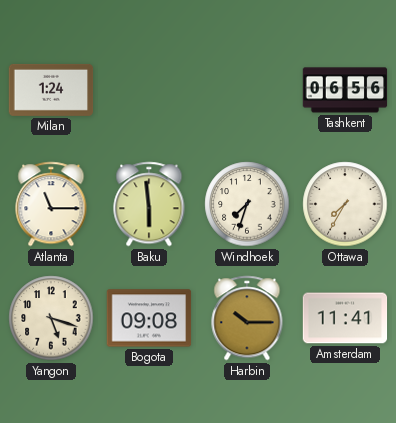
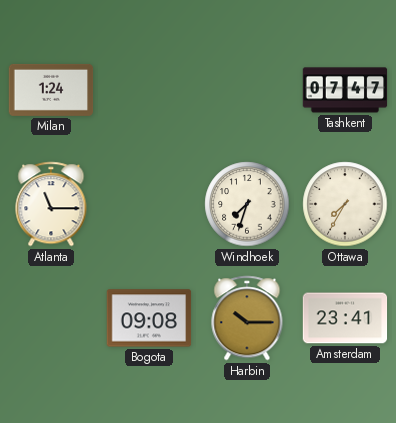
Tashkent: 06:56 -> 07:47 (345, 90)
Baku: 5:59 -> none (149, 204)
Yangon: 5:18 -> none (51, 318)
Amsterdam: 11:41 -> 23:41 (345, 318)
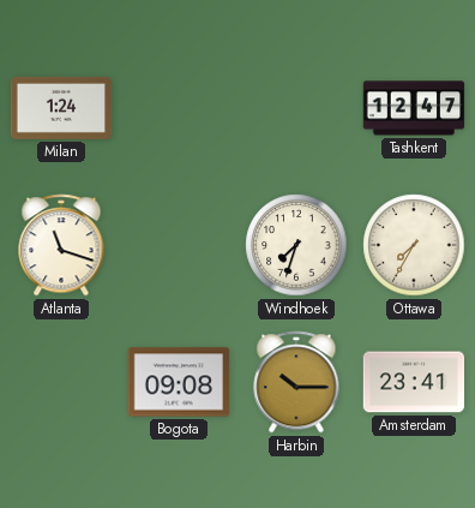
Tashkent: 07:47 -> 12:47 (414, 108)
Atlanta: 11:15 -> 11:18 (61, 245)
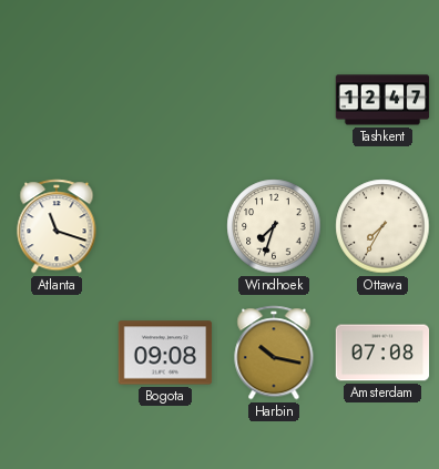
Milan: 1:24 -> none (61, 108)
Harbin: 10:15 -> 10:17 (274, 353)
Amsterdam: 23:41 -> 07:08 (382, 353)
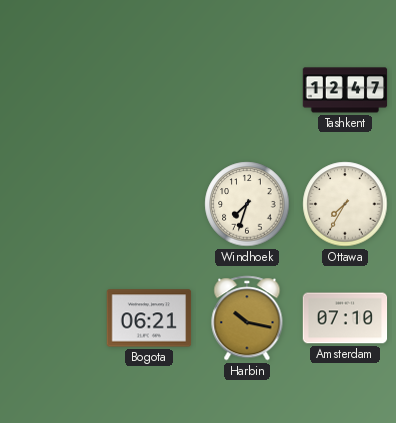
Atlanta: 11:18 -> none (57, 226)
Bogota: 09:08 -> 06:21 (149, 318)
Amsterdam: 07:08 -> 07:10 (345, 318)
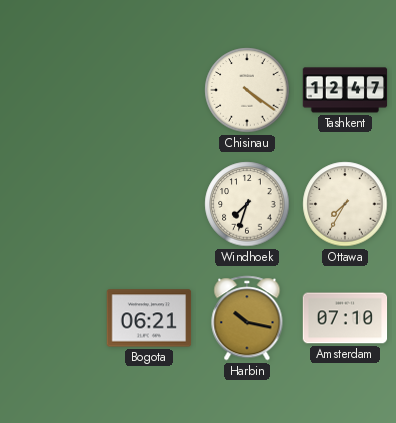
Chisinau: none -> 4:21 (247, 90)
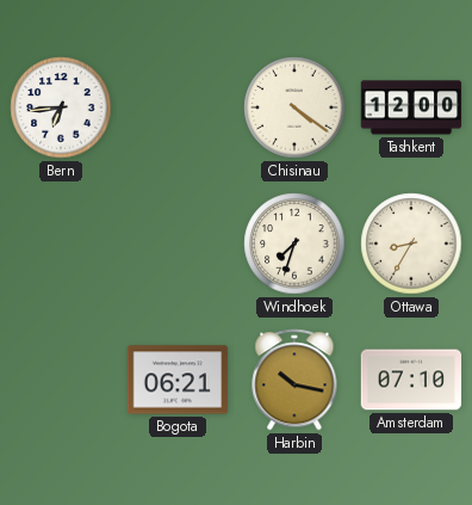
Bern: none -> 6:44 (61, 107)
Tashkent: 12:47 -> 12:00 (411, 107)
Ottawa: 7:35 -> 8:35 (411, 244)
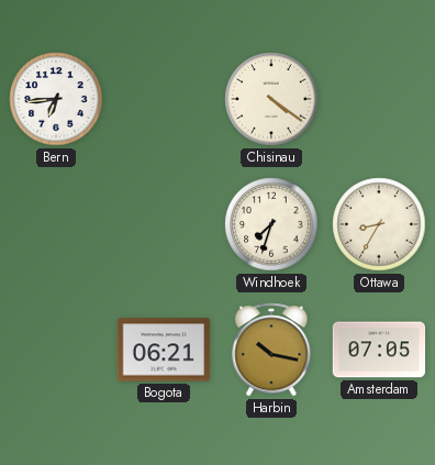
Tashkent: 12:00 -> none (411, 107)
Amsterdam: 07:10 -> 07:05 (379, 350)
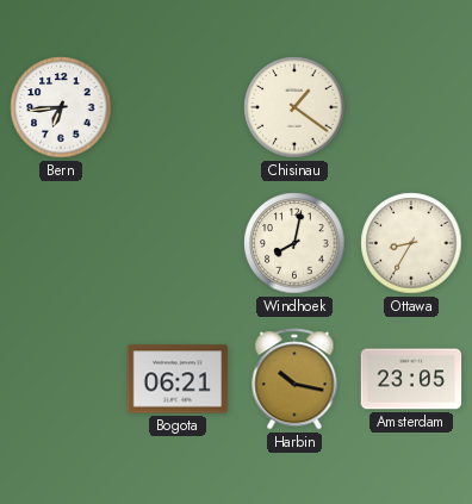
Chisinau: 4:21 -> 1:21 (294, 107)
Windhoek: 7:33 -> 8:02 (294, 243)
Amsterdam: 07:05 -> 23:05 (411, 379)
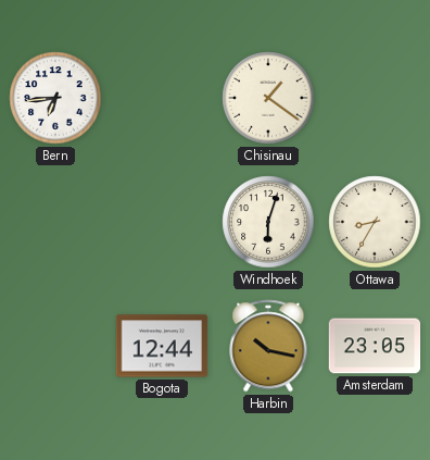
Windhoek: 8:02 -> 6:03 (268, 222)
Bogota: 06:21 -> 12:44 (162, 346)
